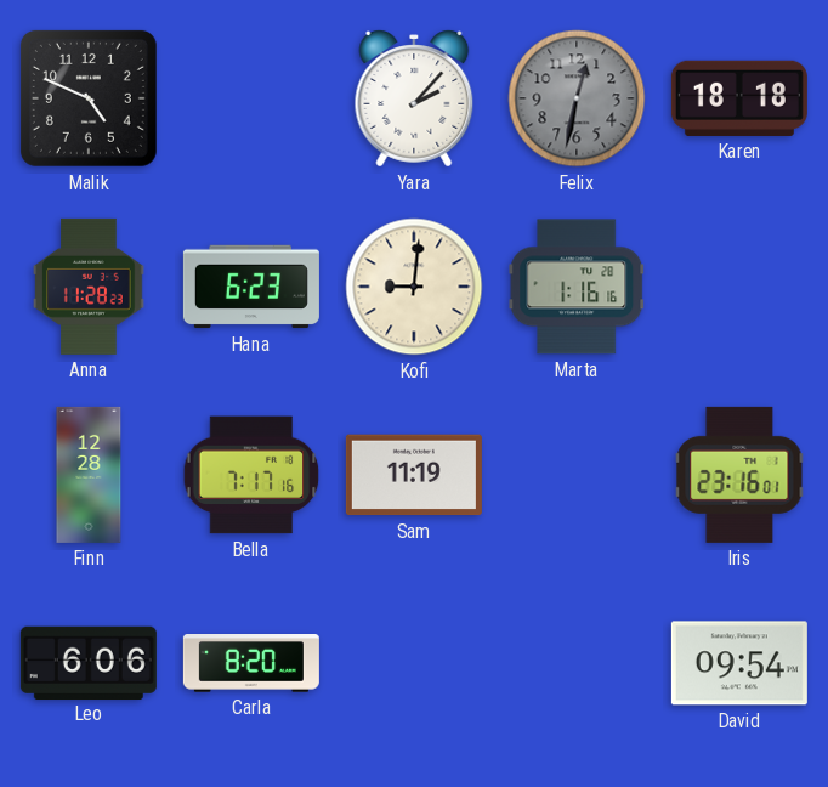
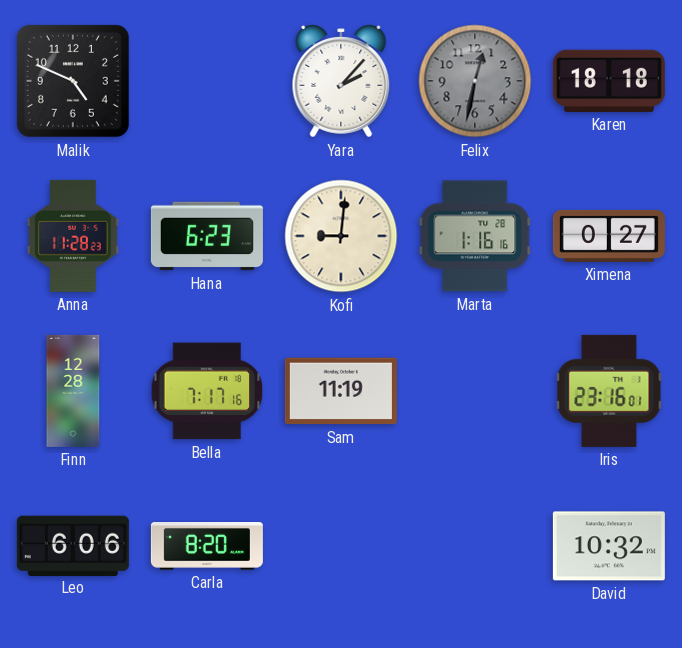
Ximena: none -> 0:27 (609, 236)
David: 09:54 -> 10:32 (609, 546)
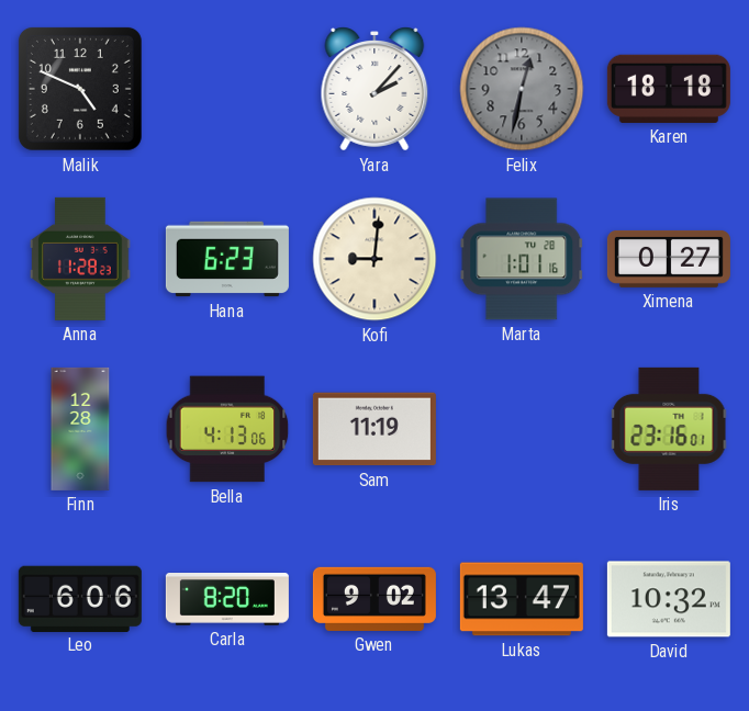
Marta: 1:16 -> 1:01 (522, 259)
Bella: 7:17 -> 4:13 (227, 429)
Gwen: none -> 9:02 (374, 599)
Lukas: none -> 13:47 (522, 599)
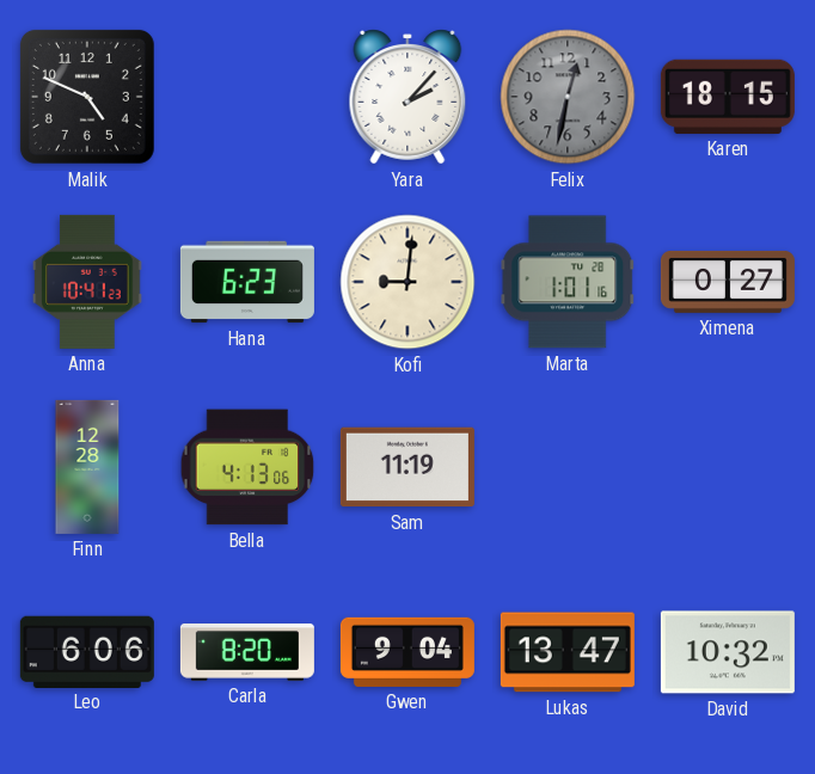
Karen: 18:18 -> 18:15 (728, 97)
Anna: 11:28 -> 10:41 (87, 282)
Iris: 23:16 -> none (669, 429)
Gwen: 9:02 -> 9:04 (407, 652)
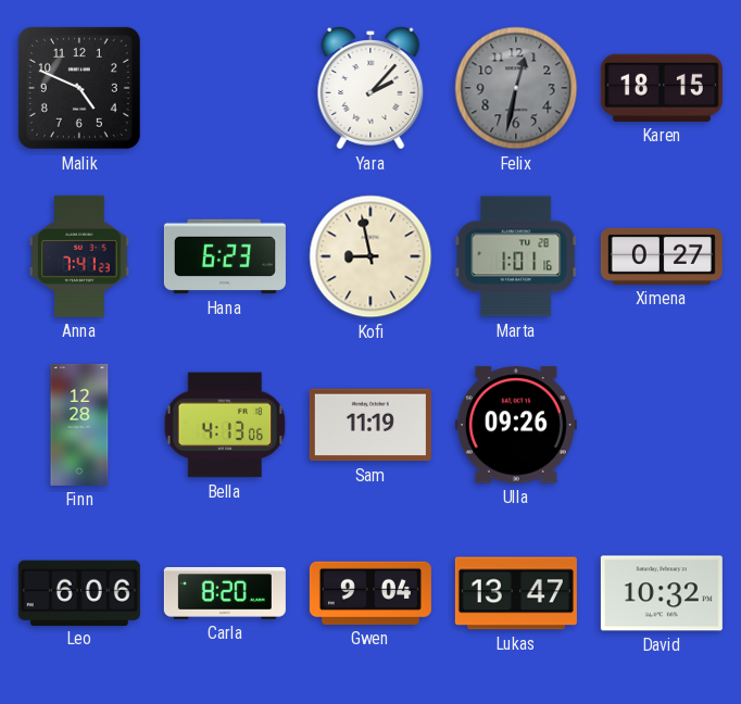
Anna: 10:41 -> 7:41 (79, 256)
Kofi: 9:01 -> 8:58 (370, 256)
Ulla: none -> 09:26 (516, 425)
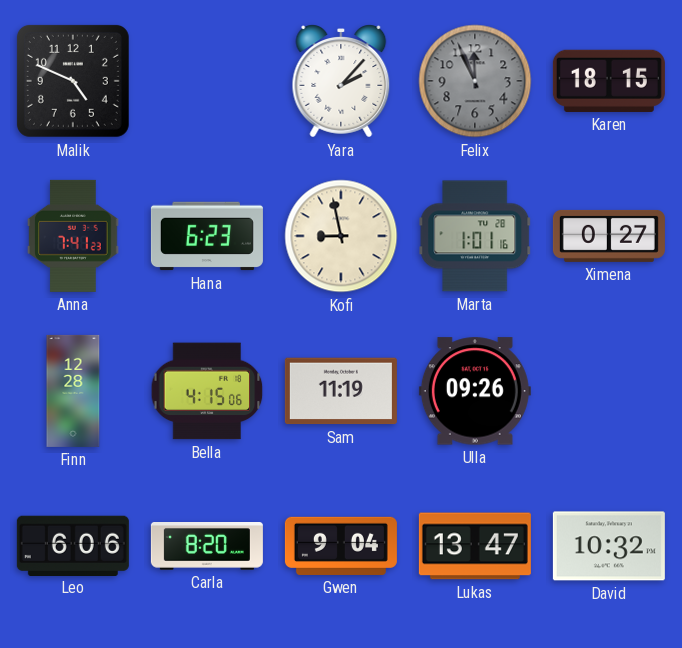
Felix: 12:32 -> 11:56 (475, 81)
Bella: 4:13 -> 4:15 (207, 391)
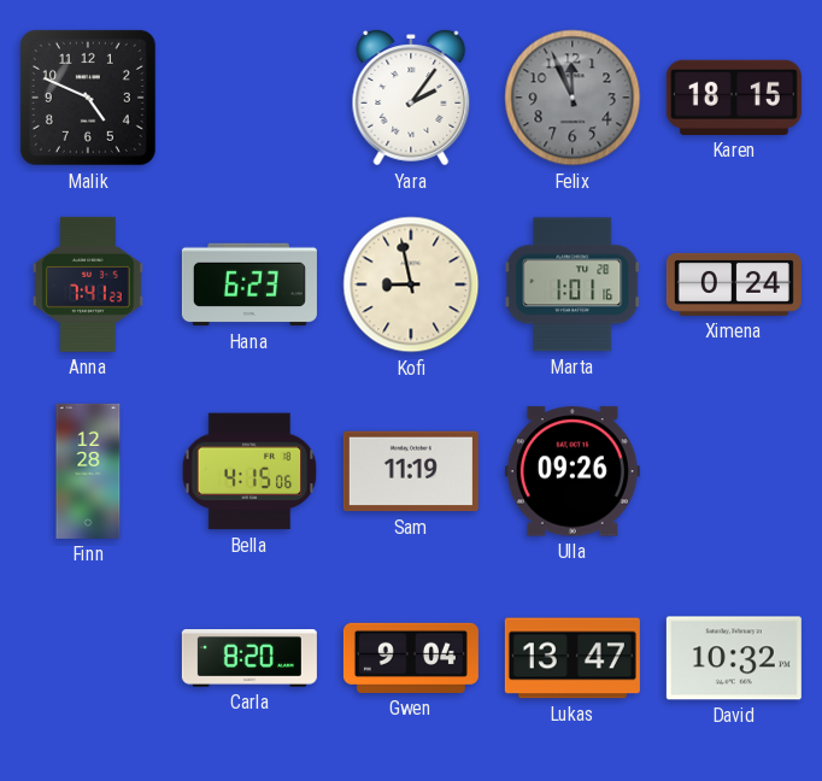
Yara: 2:07 -> 2:06 (411, 98)
Ximena: 0:27 -> 0:24 (734, 284)
Leo: 6:06 -> none (73, 545)
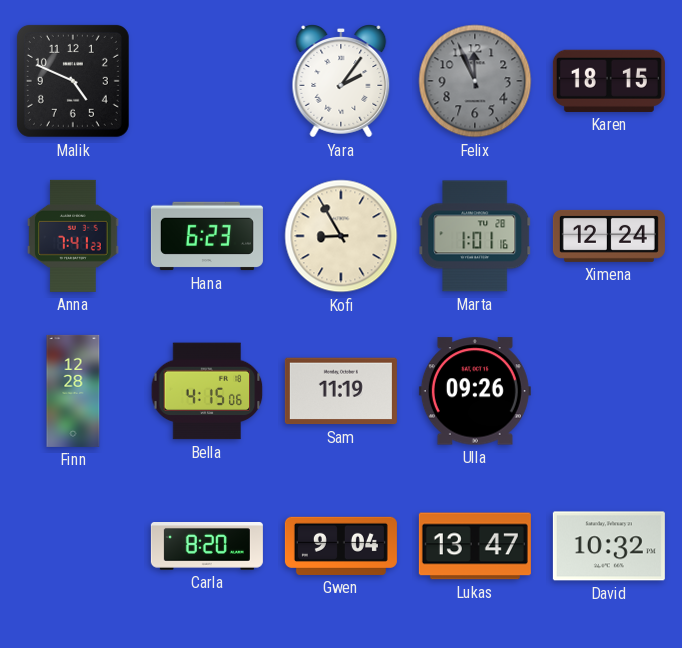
Kofi: 8:58 -> 8:55 (341, 236)
Ximena: 0:24 -> 12:24 (609, 236)
